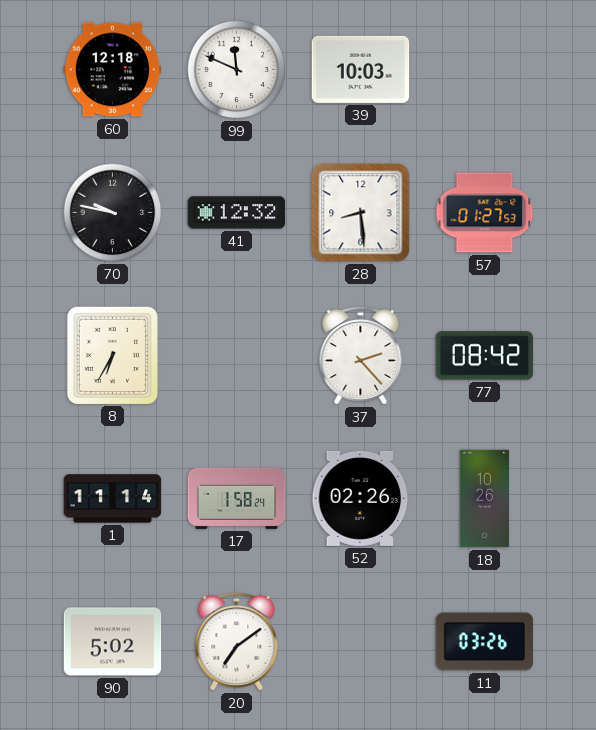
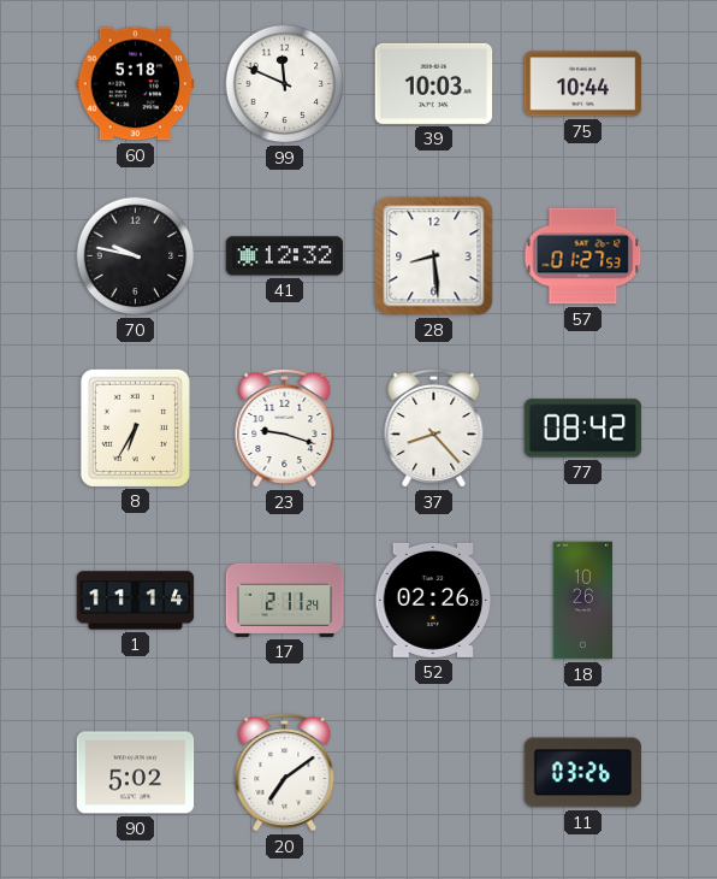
60: 12:18 -> 5:18 (136, 84)
75: none -> 10:44 (583, 84)
23: none -> 9:18 (285, 427)
37: 2:23 -> 8:23 (434, 427)
17: 1:58 -> 2:11 (285, 600)
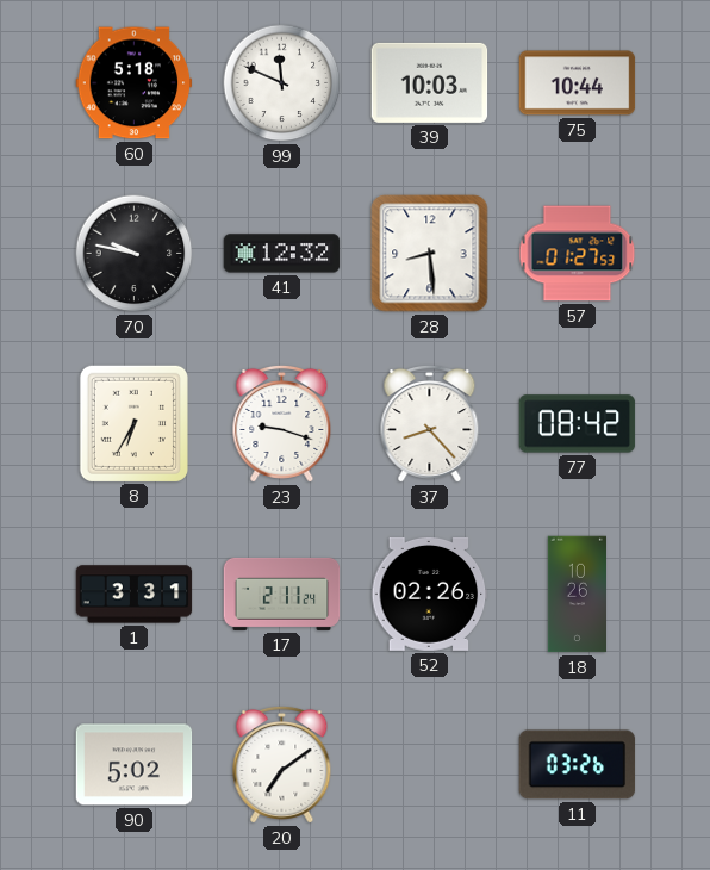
1: 11:14 -> 3:31 (135, 595)
